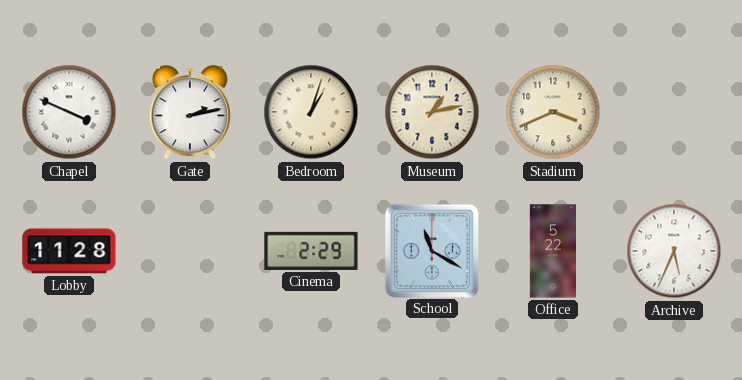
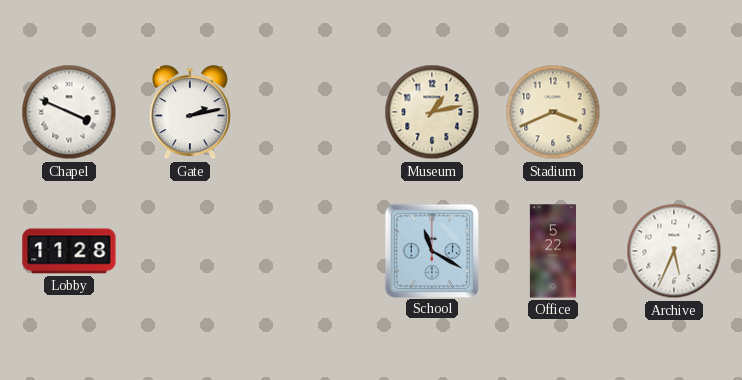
Bedroom: 1:03 -> none (311, 112)
Cinema: 2:29 -> none (311, 251)
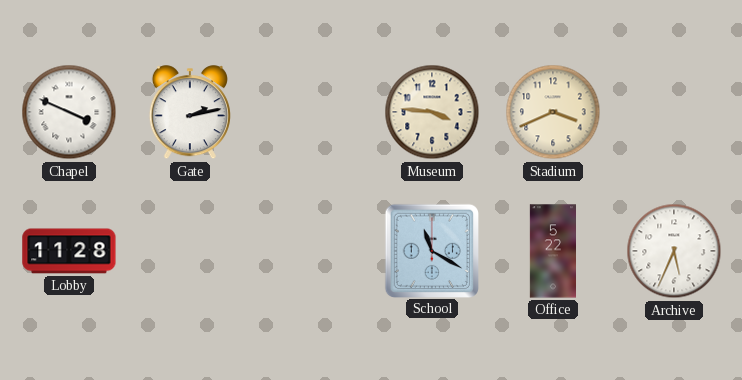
Museum: 1:13 -> 3:46 (432, 112)
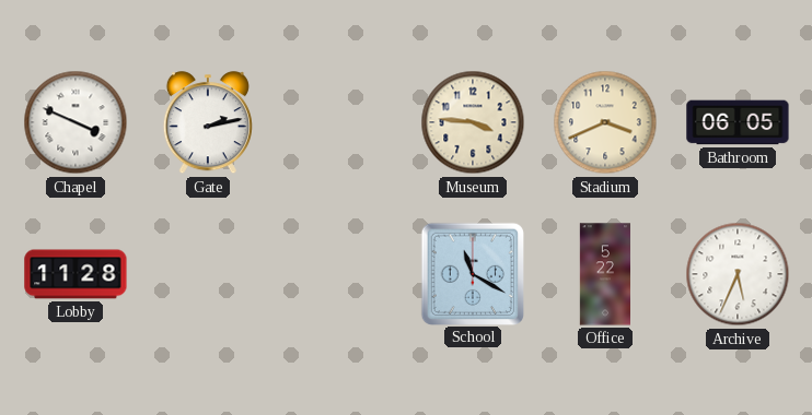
Bathroom: none -> 06:05 (738, 122)
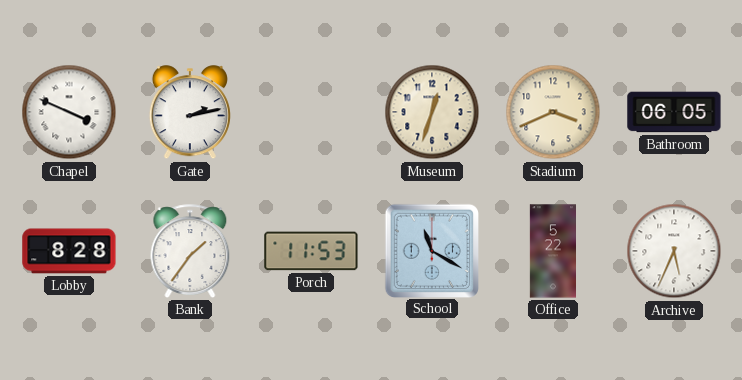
Museum: 3:46 -> 12:33 (432, 112)
Lobby: 11:28 -> 8:28 (69, 251)
Bank: none -> 1:36 (190, 251)
Porch: none -> 11:53 (311, 251)
